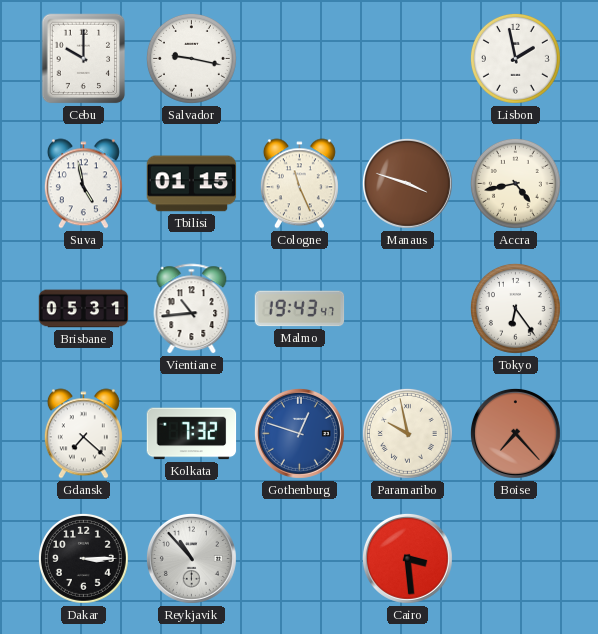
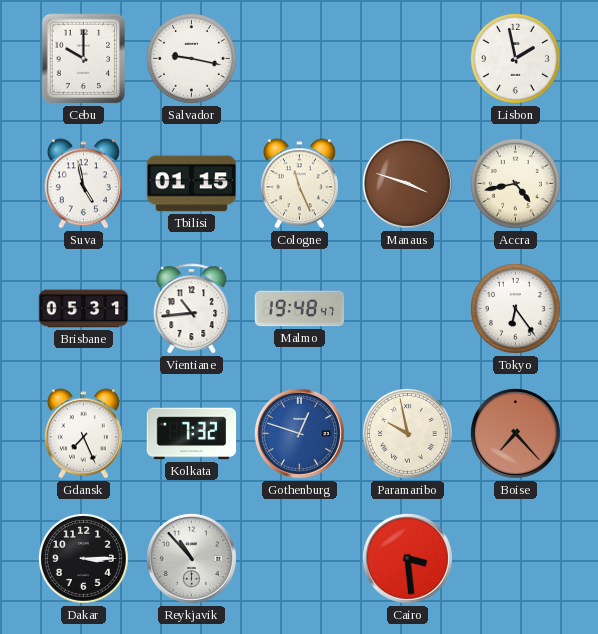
Malmo: 19:43 -> 19:48 (300, 309)
Gdansk: 7:22 -> 7:26 (83, 434)
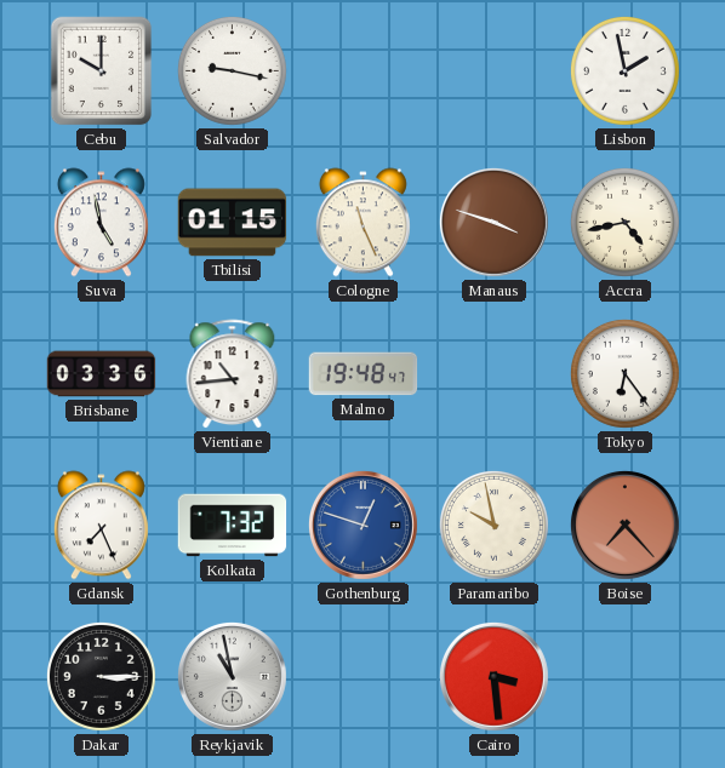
Brisbane: 05:31 -> 03:36 (102, 374)
Reykjavik: 10:53 -> 10:58 (232, 676)
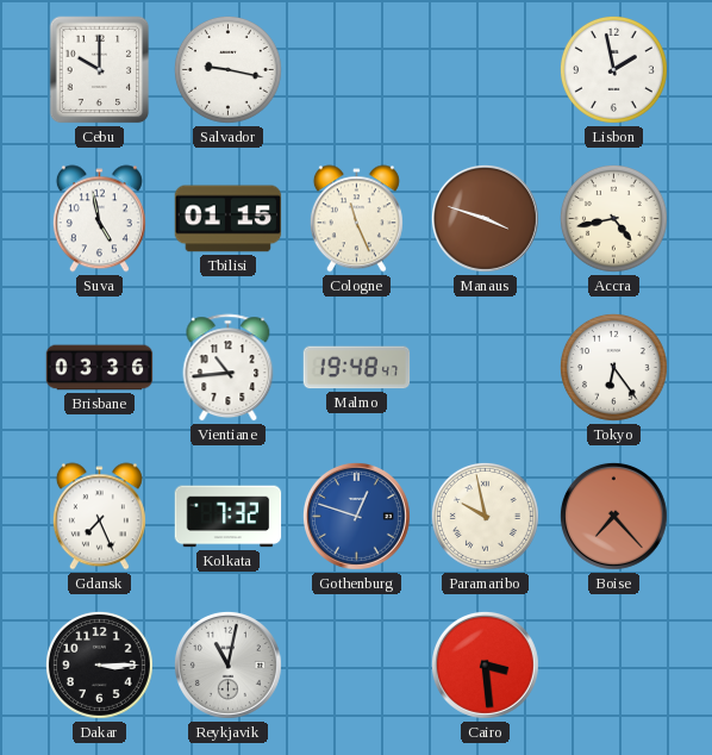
Reykjavik: 10:58 -> 11:02 (227, 664)
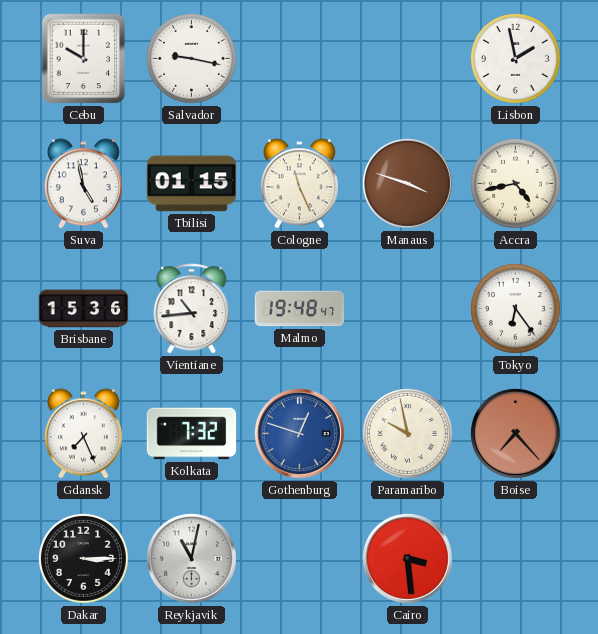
Brisbane: 03:36 -> 15:36 (84, 309)
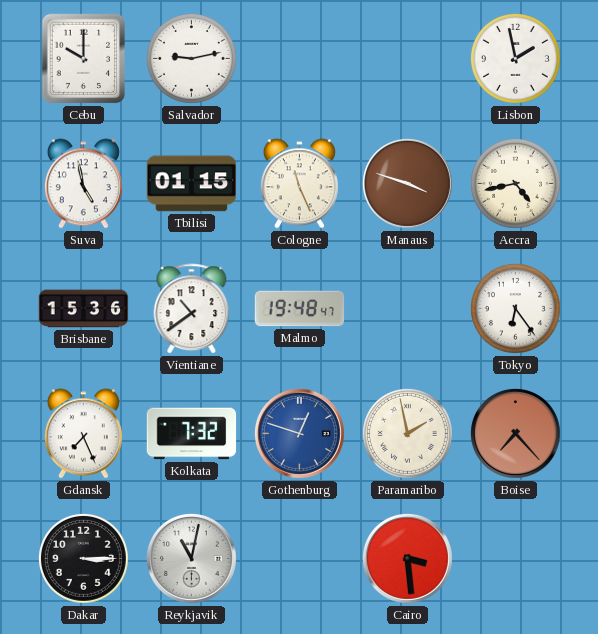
Salvador: 9:17 -> 9:13 (191, 58)
Vientiane: 10:44 -> 10:39 (192, 309)
Paramaribo: 9:58 -> 1:58 (407, 433)
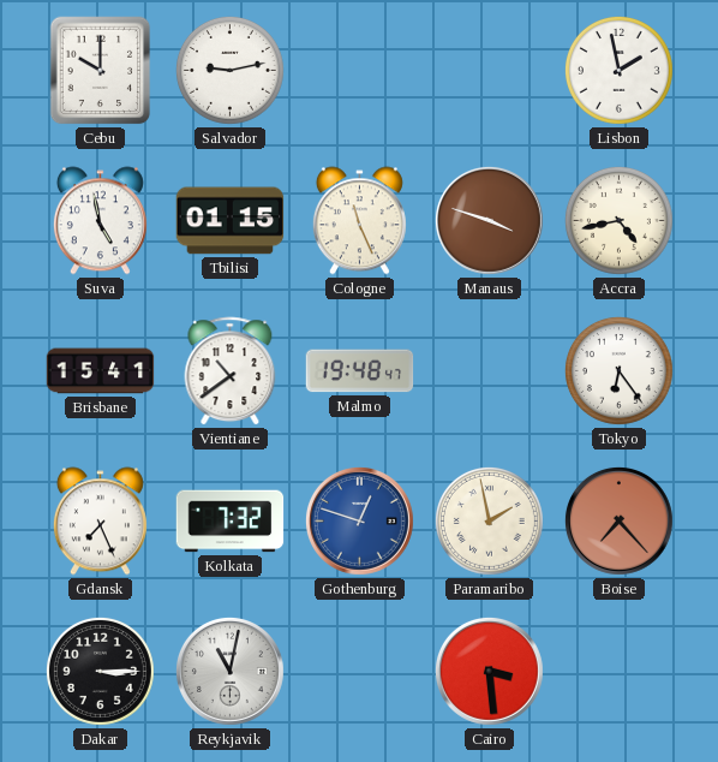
Brisbane: 15:36 -> 15:41 (101, 371)
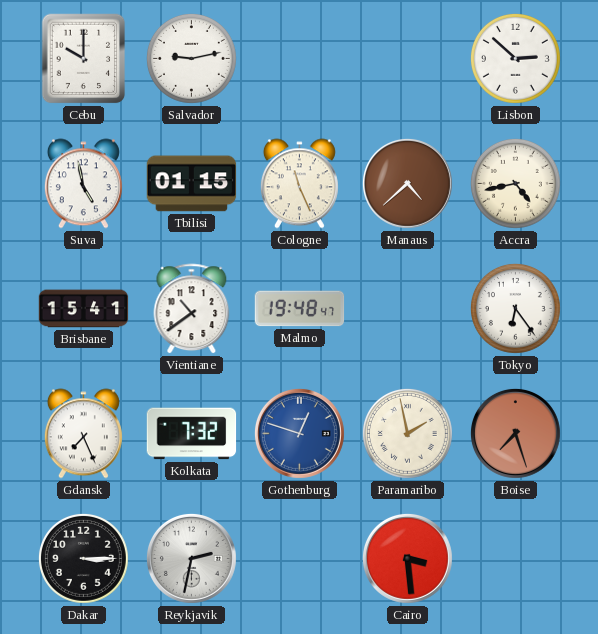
Lisbon: 1:58 -> 2:52 (515, 58)
Manaus: 3:48 -> 4:38 (407, 183)
Boise: 7:23 -> 7:27 (515, 433)
Reykjavik: 11:02 -> 2:32 (191, 558)
